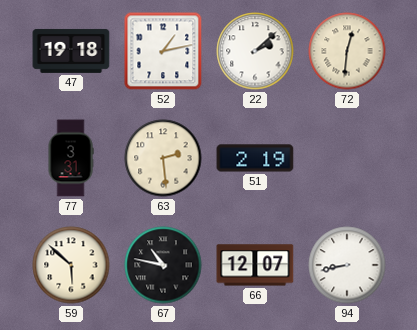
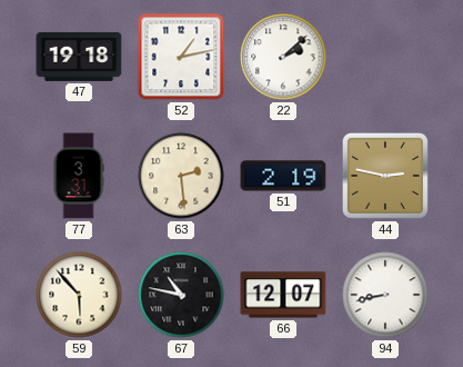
72: 12:31 -> none (347, 51)
44: none -> 2:47 (385, 176)
59: 5:52 -> 5:53 (79, 295)
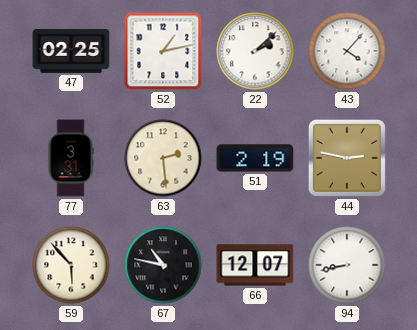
47: 19:18 -> 02:25 (71, 51)
43: none -> 4:07 (347, 51)
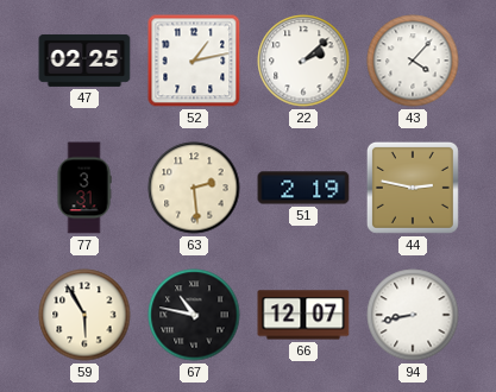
59: 5:53 -> 5:55 (84, 315)
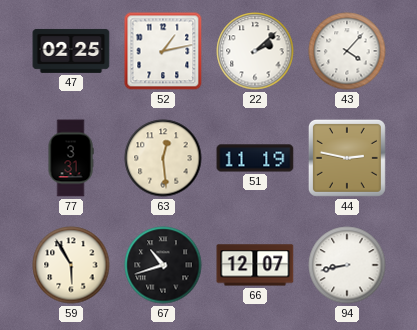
63: 2:29 -> 12:29 (163, 158)
51: 2:19 -> 11:19 (255, 158)
67: 10:47 -> 10:42 (163, 265)
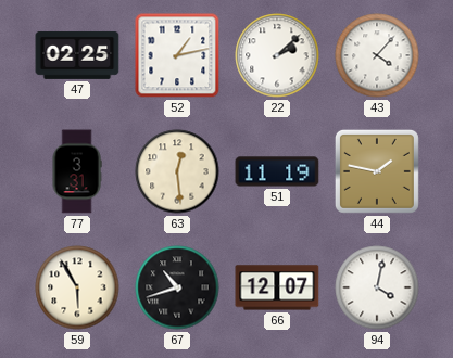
44: 2:47 -> 1:47 (377, 171)
94: 8:43 -> 4:02 (377, 287)
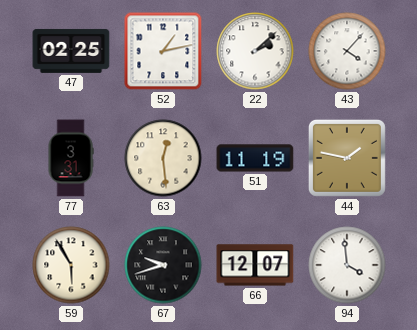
67: 10:42 -> 9:42 (163, 265)
94: 4:02 -> 3:59 (347, 265)
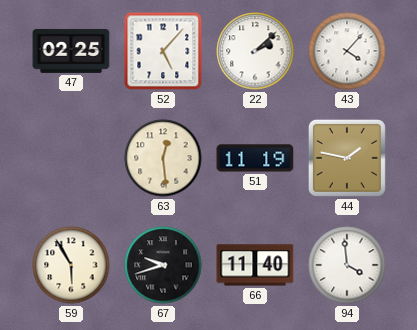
52: 1:13 -> 5:07 (163, 51)
77: 3:31 -> none (71, 158)
66: 12:07 -> 11:40 (255, 265)
